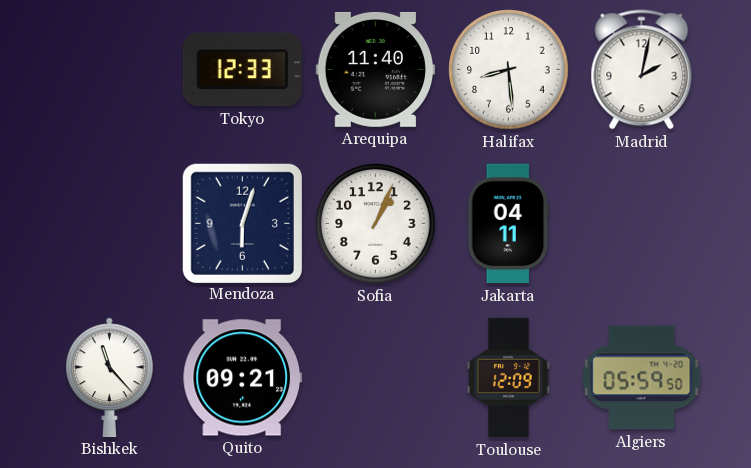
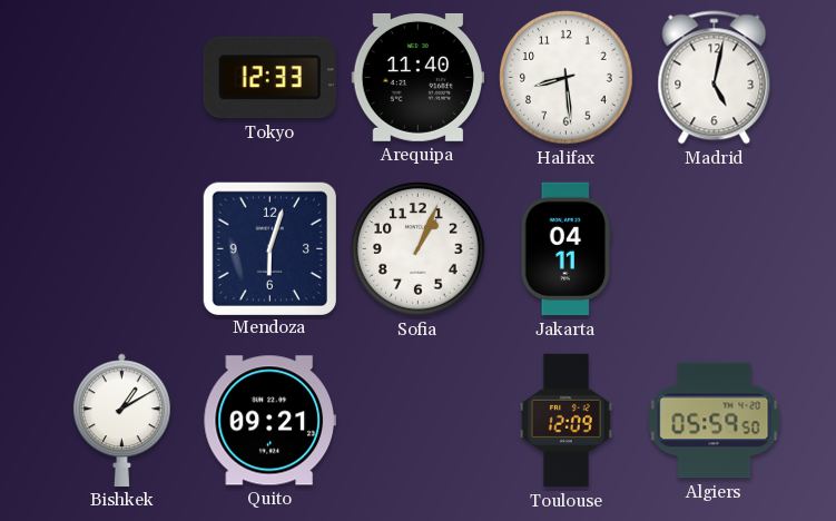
Madrid: 2:02 -> 5:02 (715, 78)
Bishkek: 11:23 -> 1:10 (122, 420)
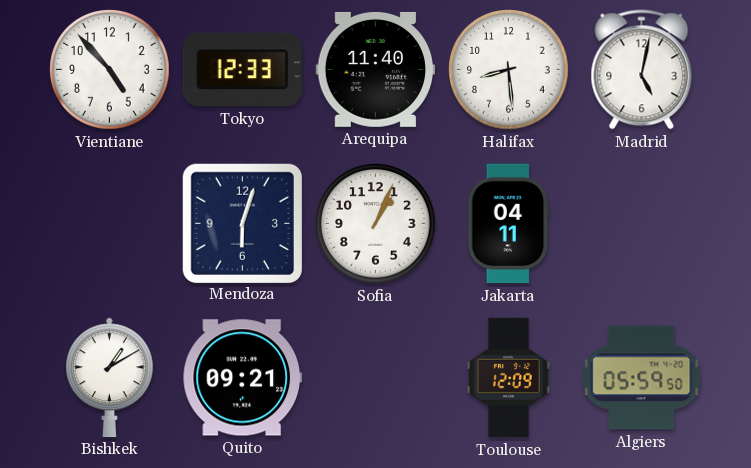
Vientiane: none -> 4:53 (110, 70)
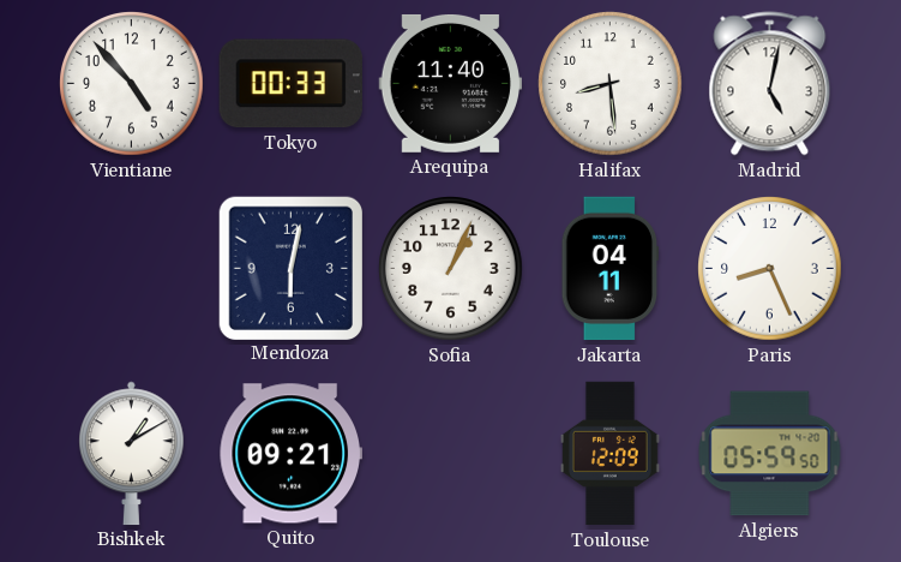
Tokyo: 12:33 -> 00:33 (290, 84)
Mendoza: 6:03 -> 6:02 (290, 268)
Paris: none -> 8:26 (770, 269)
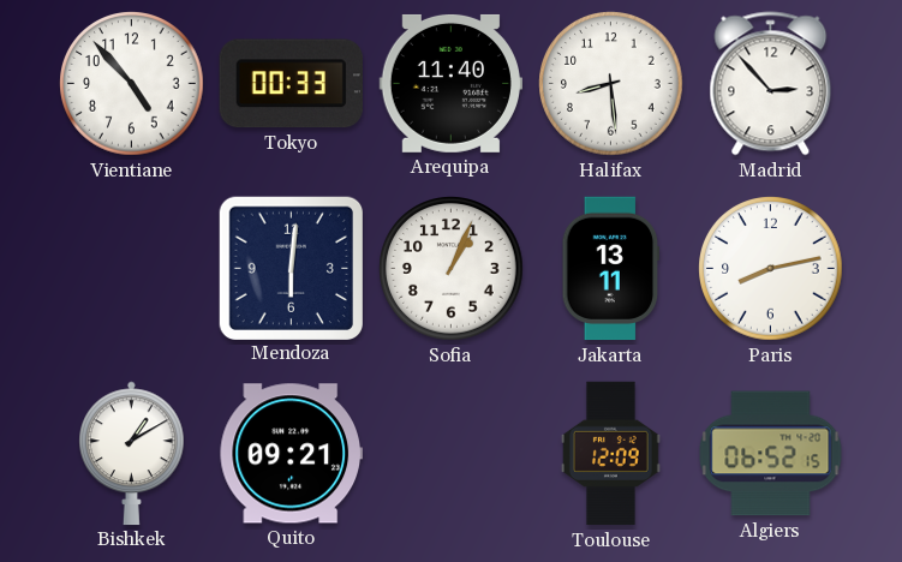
Madrid: 5:02 -> 2:53 (771, 84)
Mendoza: 6:02 -> 6:01 (291, 268)
Jakarta: 04:11 -> 13:11 (611, 269)
Paris: 8:26 -> 8:13 (771, 269)
Algiers: 05:59 -> 06:52 (771, 454)
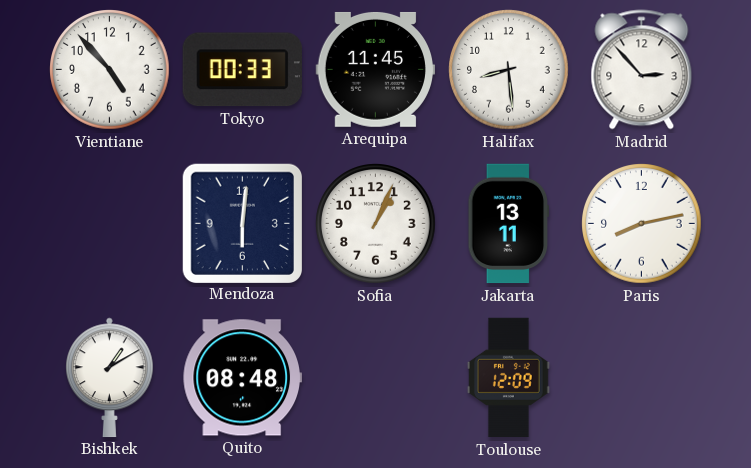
Arequipa: 11:40 -> 11:45 (375, 69)
Quito: 09:21 -> 08:48 (242, 378)
Algiers: 06:52 -> none (771, 454)
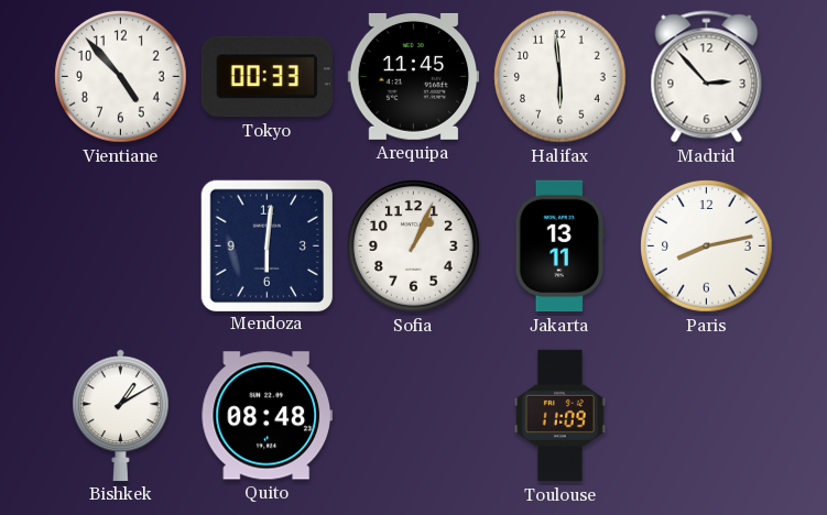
Halifax: 8:29 -> 5:59 (561, 77)
Toulouse: 12:09 -> 11:09 (559, 416)
